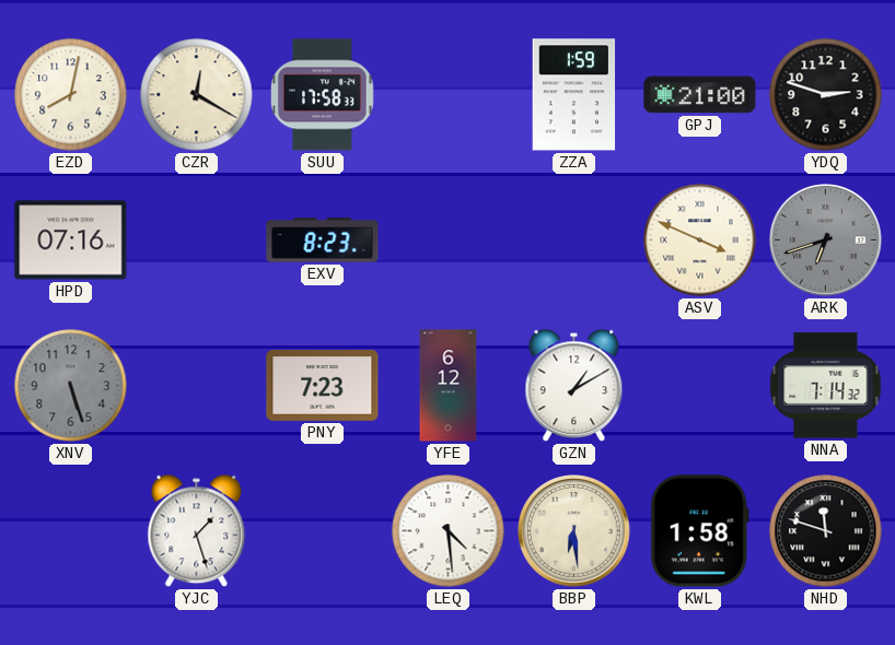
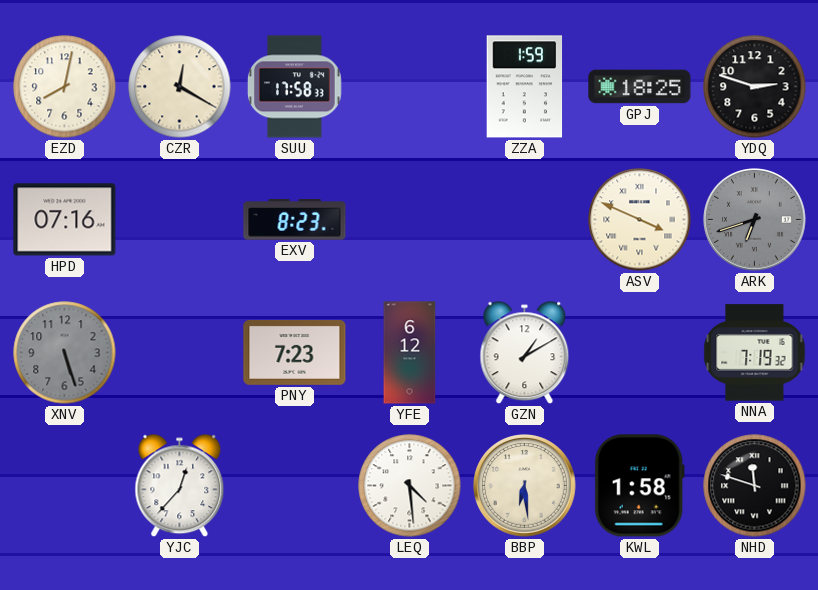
GPJ: 21:00 -> 18:25 (640, 87)
NNA: 7:14 -> 7:19 (755, 353)
YJC: 1:27 -> 12:37 (180, 486)
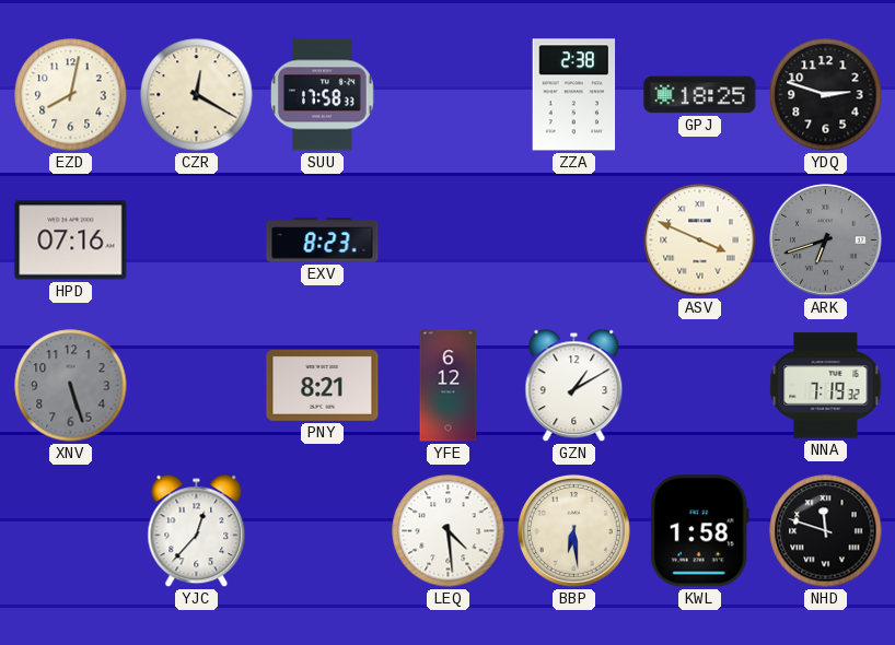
ZZA: 1:59 -> 2:38 (574, 95)
PNY: 7:23 -> 8:21 (323, 385)
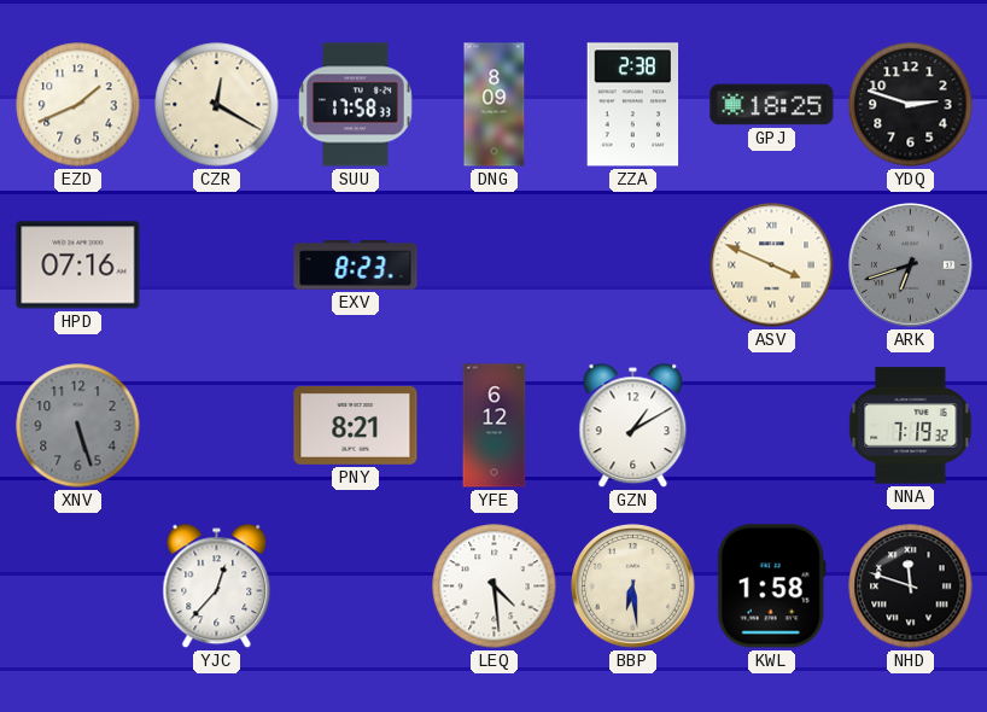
EZD: 8:02 -> 1:41 (78, 105)
DNG: none -> 8:09 (495, 105)
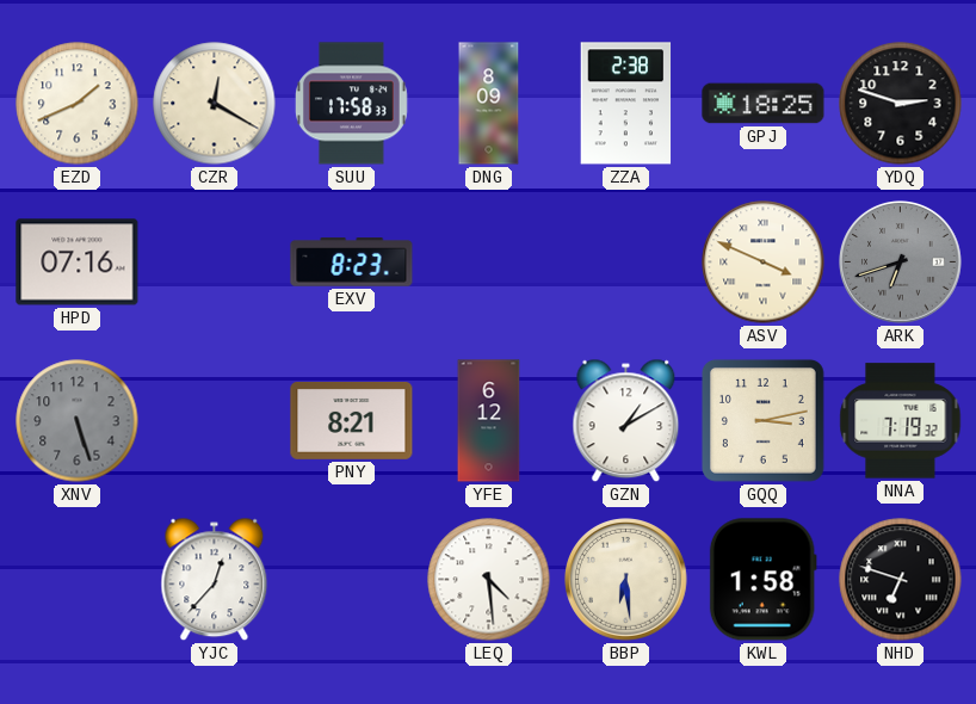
GQQ: none -> 3:13 (762, 420)
NHD: 11:48 -> 6:48 (901, 580)
